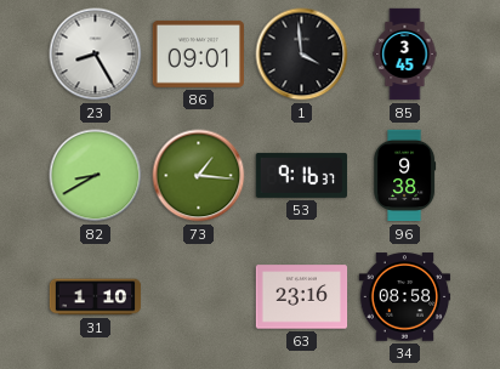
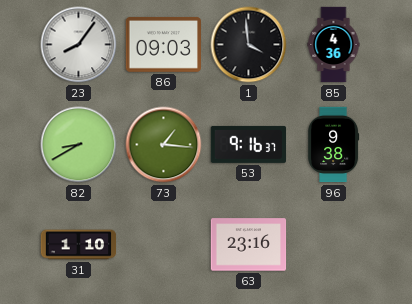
23: 8:25 -> 8:06 (79, 45)
86: 09:01 -> 09:03 (163, 44)
85: 3:45 -> 4:36 (334, 45)
34: 08:58 -> none (405, 297)
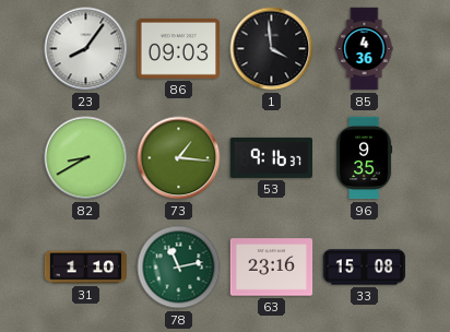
96: 9:38 -> 9:35 (365, 158)
78: none -> 11:13 (179, 268)
33: none -> 15:08 (365, 268)
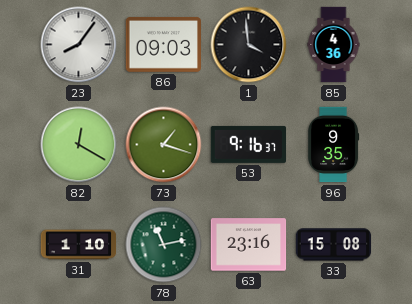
82: 8:40 -> 12:20 (79, 145)
73: 1:16 -> 1:18 (164, 145)
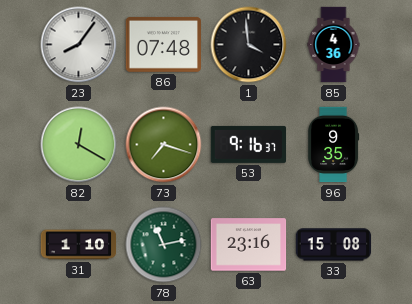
86: 09:03 -> 07:48 (163, 44)
73: 1:18 -> 7:18 (164, 145)
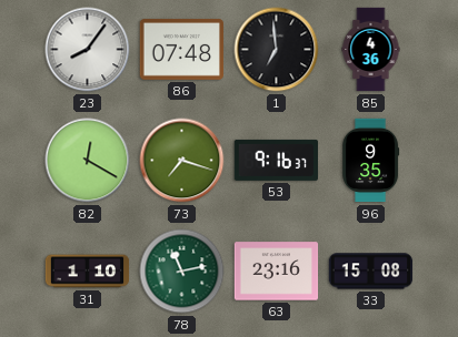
1: 3:59 -> 6:59 (277, 50)
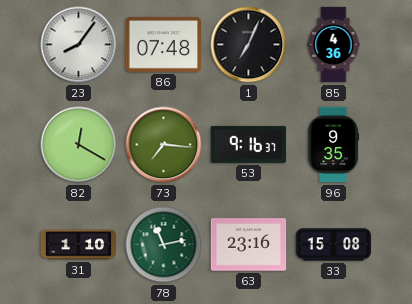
1: 6:59 -> 7:04 (249, 45)
73: 7:18 -> 7:16 (164, 145)
